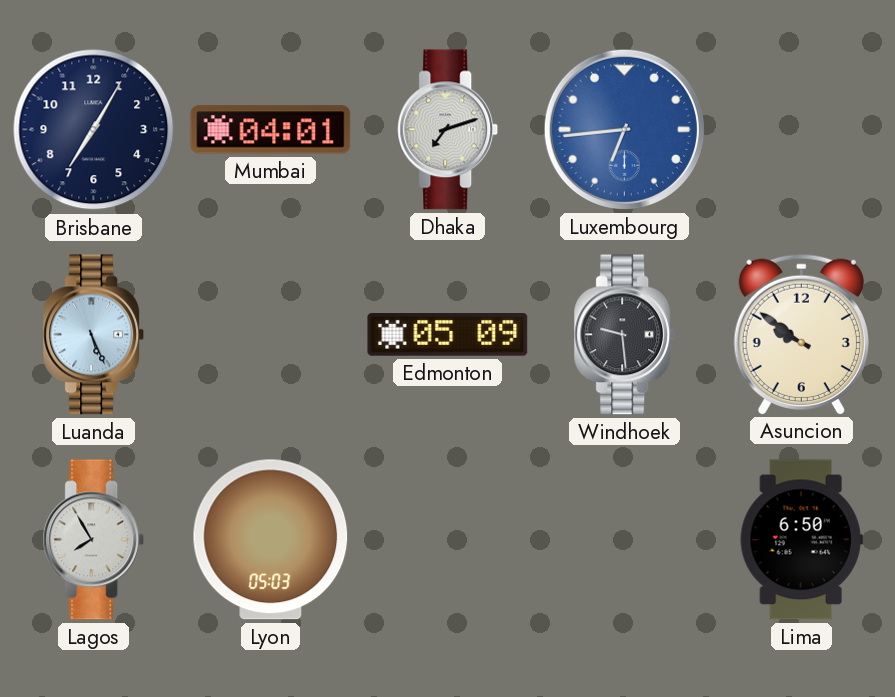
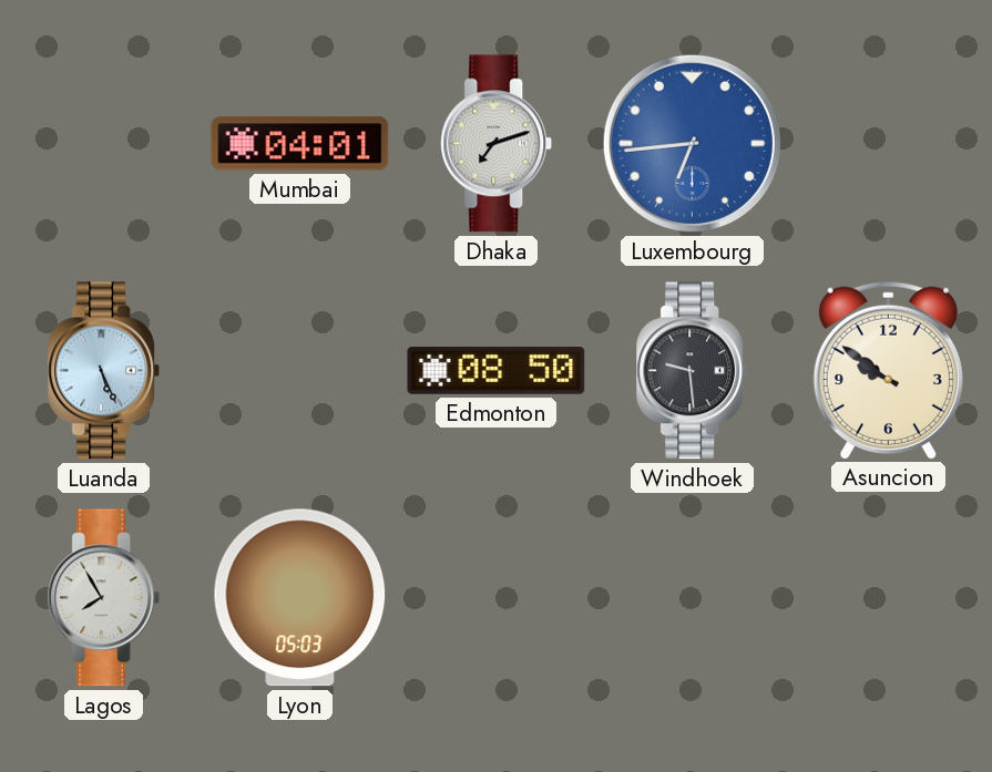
Brisbane: 7:05 -> none (94, 130)
Edmonton: 05:09 -> 08:50 (497, 371)
Lima: 6:50 -> none (801, 540)
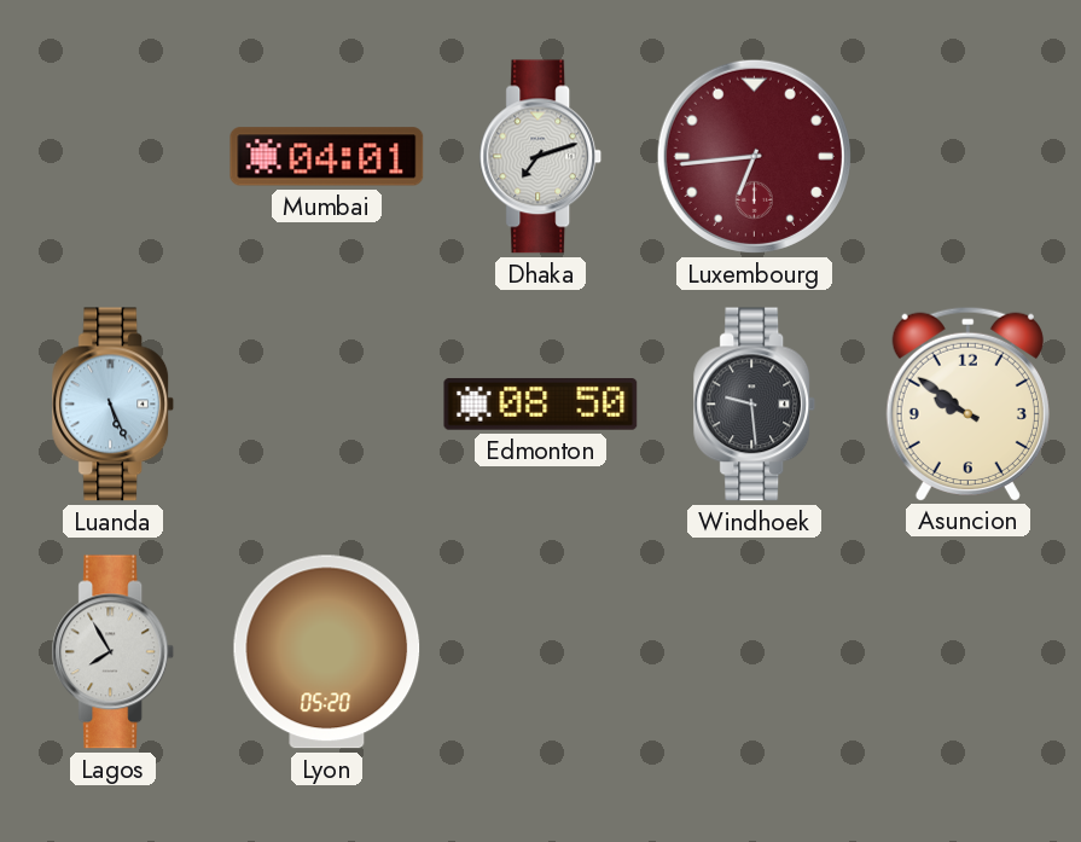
Luxembourg dial: blue -> burgundy (754, 156)
Lyon: 05:03 -> 05:20 (327, 652)
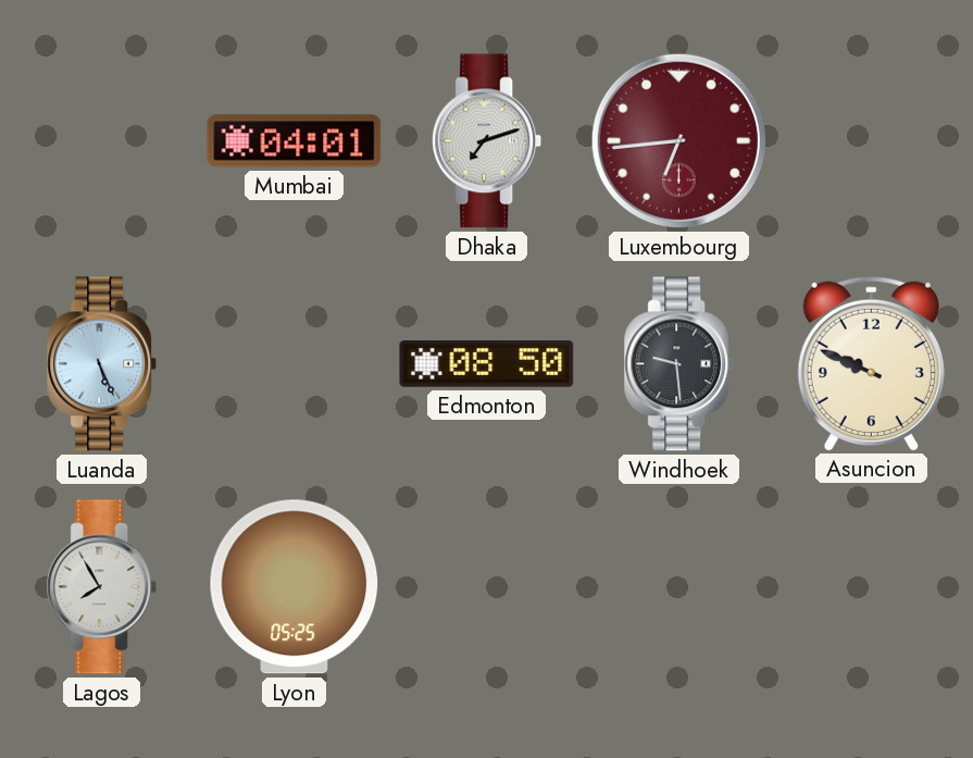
Asuncion: 9:51 -> 9:49 (871, 363)
Lyon: 05:20 -> 05:25 (295, 587)
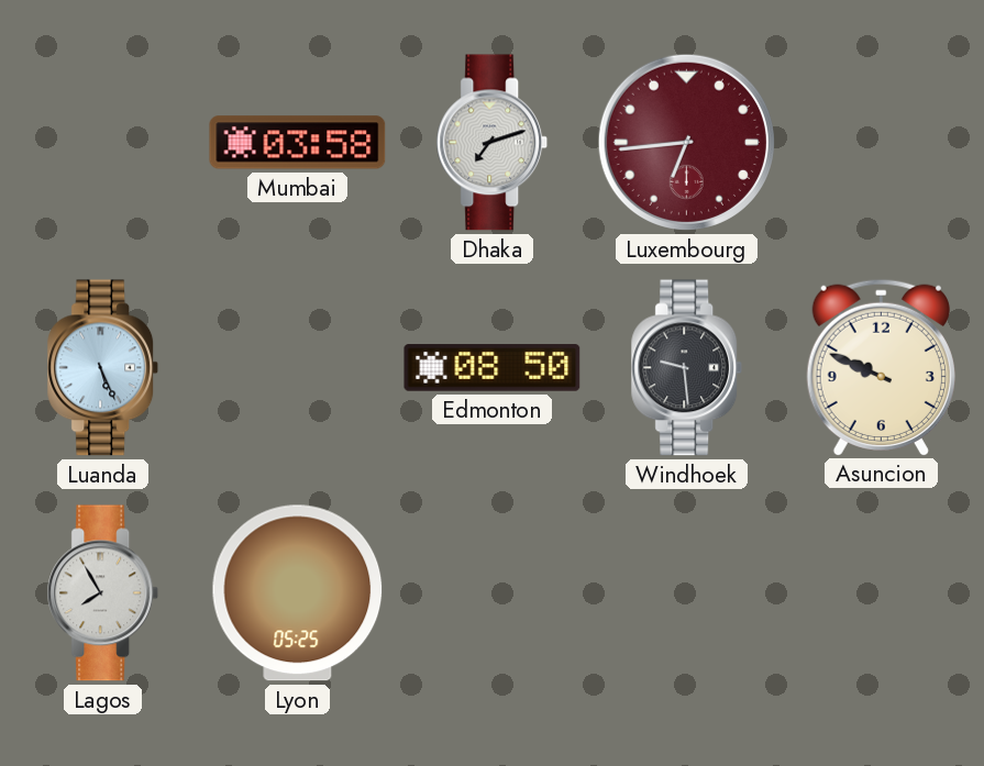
Mumbai: 04:01 -> 03:58 (298, 143)
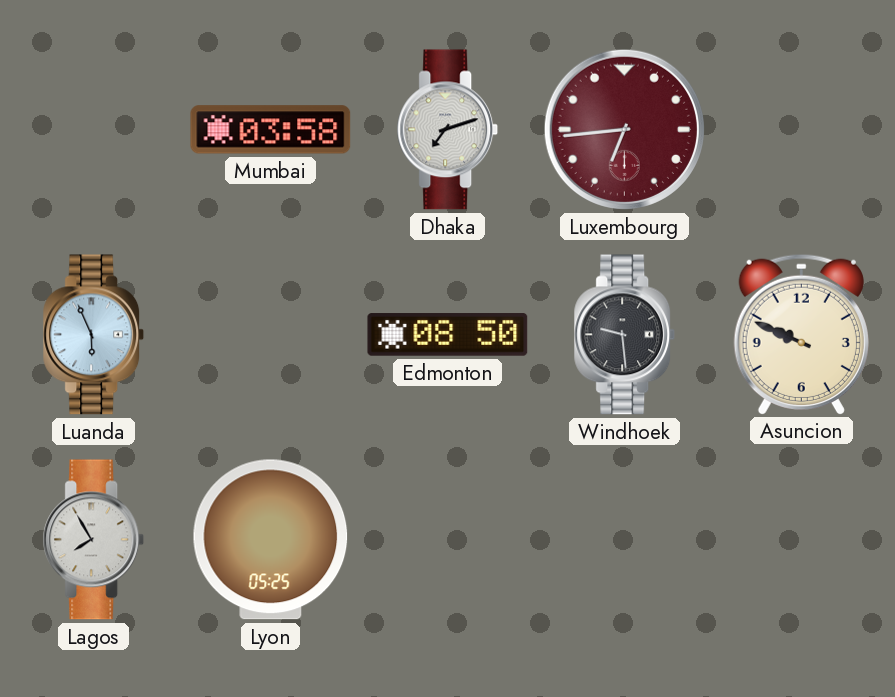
Luanda: 5:26 -> 5:56 (94, 335)
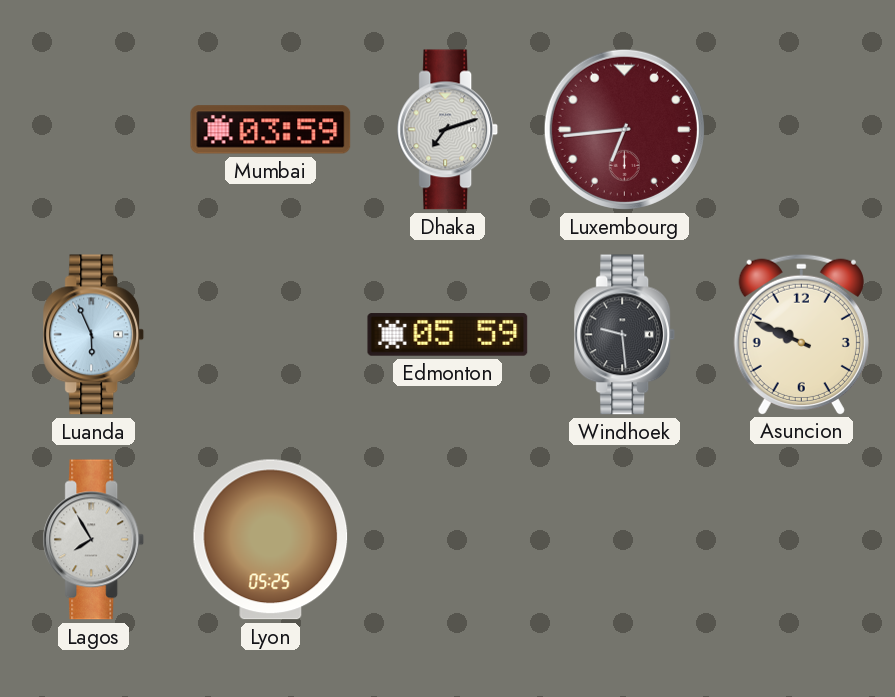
Mumbai: 03:58 -> 03:59 (271, 130)
Edmonton: 08:50 -> 05:59 (448, 335)
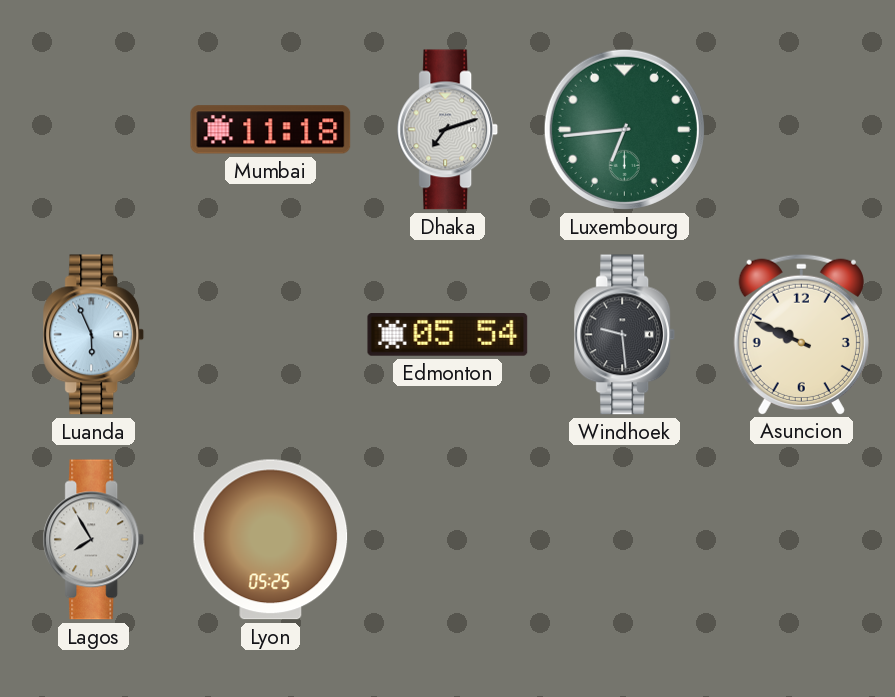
Mumbai: 03:59 -> 11:18 (271, 130)
Luxembourg dial: burgundy -> green (624, 129)
Edmonton: 05:59 -> 05:54 (448, 335)
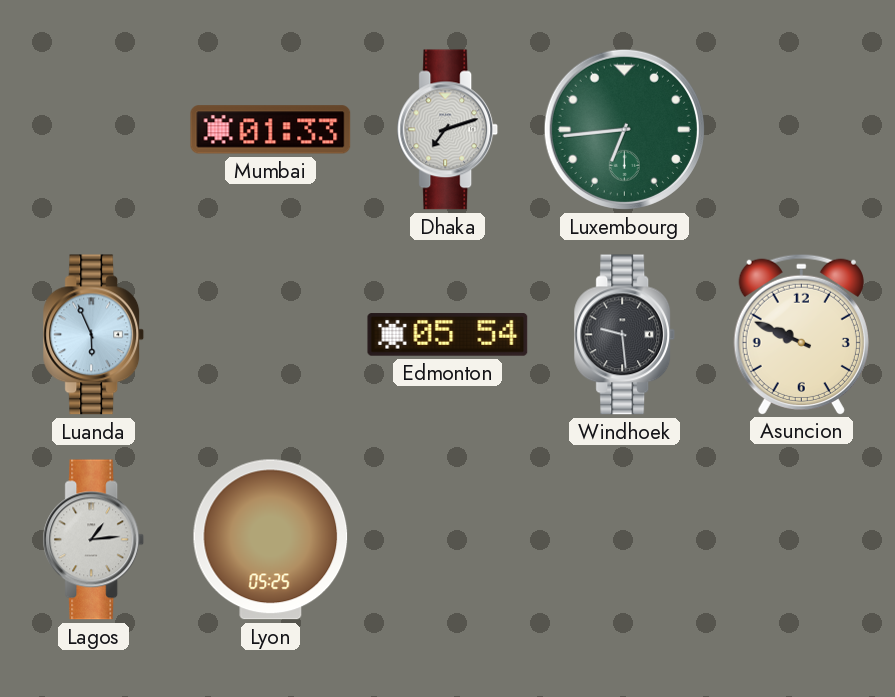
Mumbai: 11:18 -> 01:33 (271, 130)
Lagos: 7:55 -> 1:14 (94, 540)
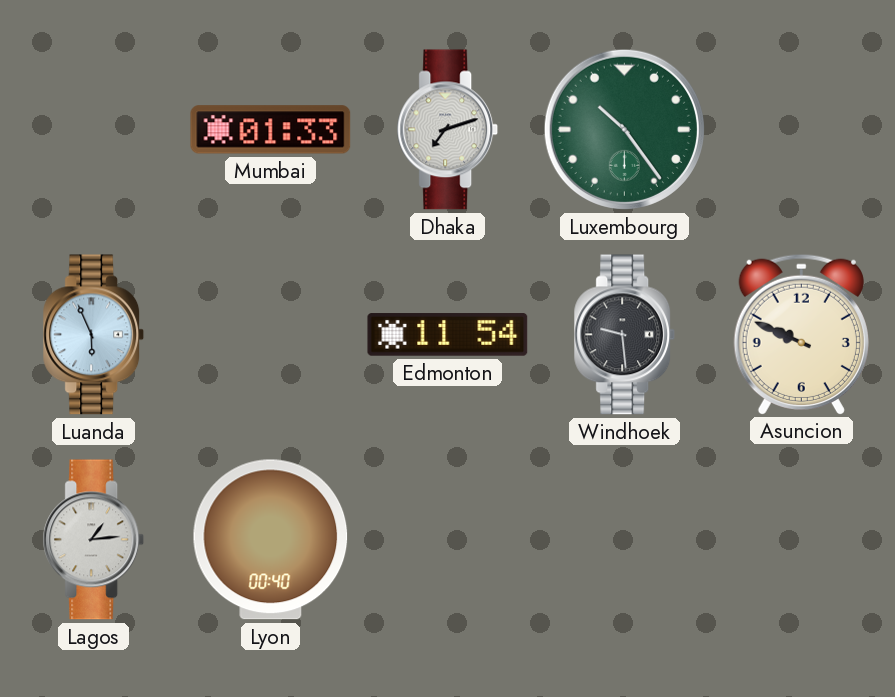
Luxembourg: 6:44 -> 10:24 (624, 129)
Edmonton: 05:54 -> 11:54 (448, 335)
Lyon: 05:25 -> 00:40 (271, 540)
